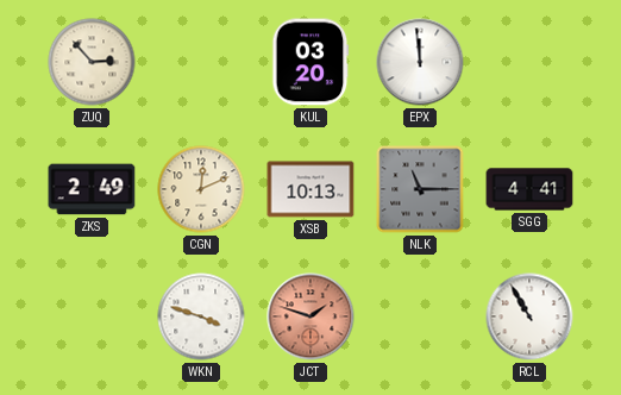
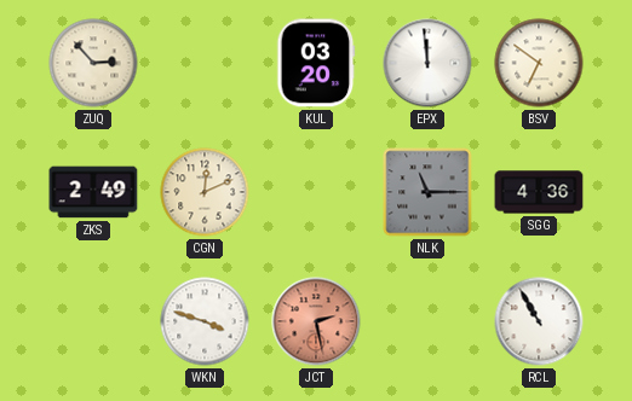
BSV: none -> 6:51 (539, 63)
XSB: 10:13 -> none (310, 189)
SGG: 4:41 -> 4:36 (539, 192)
JCT: 1:48 -> 2:28 (316, 321)
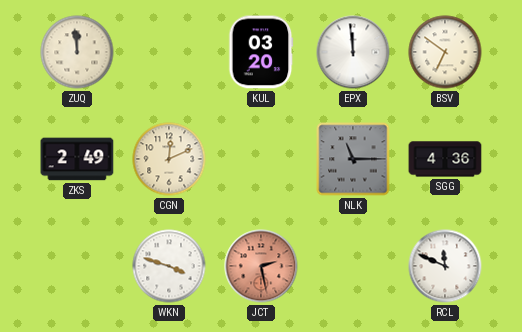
ZUQ: 2:53 -> 11:59 (77, 52)
RCL: 10:55 -> 11:49 (445, 266)
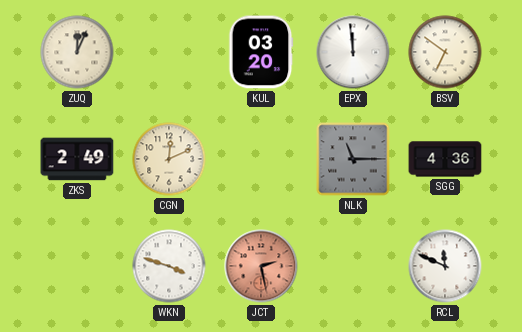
ZUQ: 11:59 -> 12:04 (77, 52)
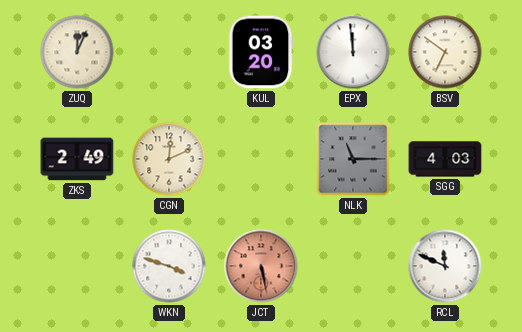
SGG: 4:36 -> 4:03 (445, 159)
JCT: 2:28 -> 5:28 (261, 266)
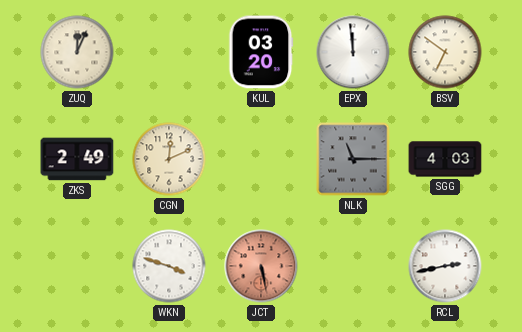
RCL: 11:49 -> 2:43 (445, 266)
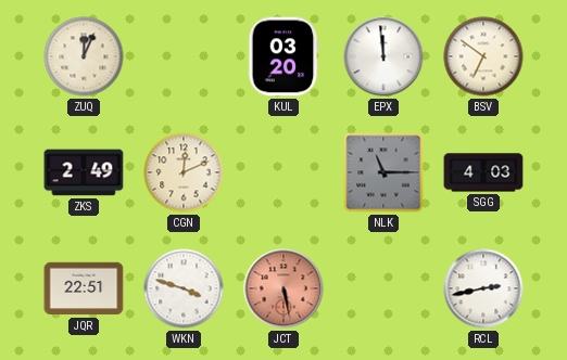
JQR: none -> 22:51 (84, 288)
